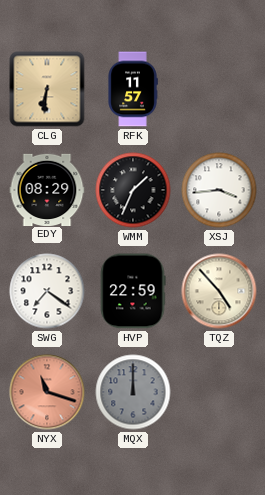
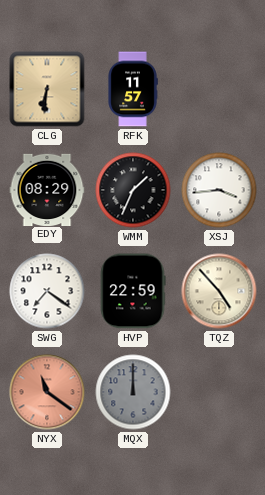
NYX: 11:18 -> 11:21 (47, 392)
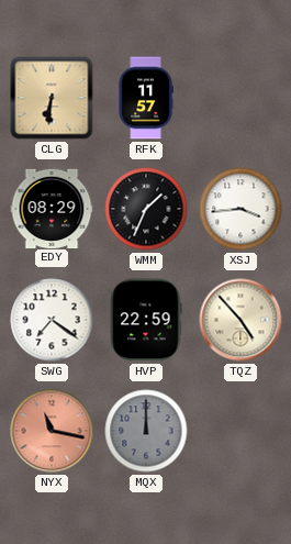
NYX: 11:21 -> 11:17 (52, 431)
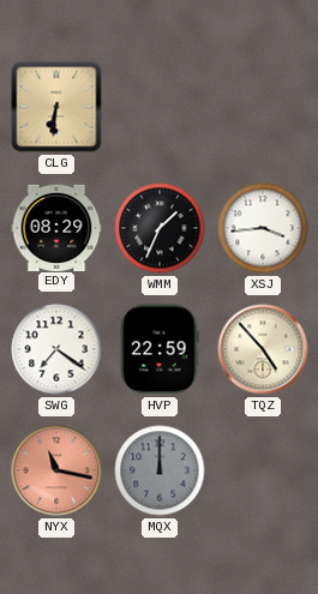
RFK: 11:57 -> none (146, 98)
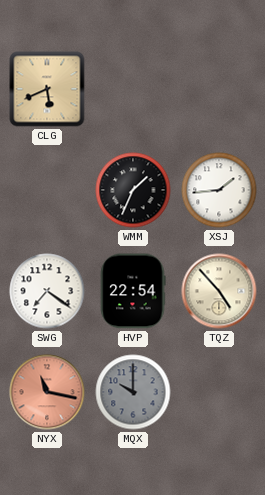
CLG: 6:31 -> 5:41 (47, 89)
EDY: 08:29 -> none (56, 227)
XSJ: 3:44 -> 1:44 (219, 190)
HVP: 22:59 -> 22:54 (133, 291)
MQX: 12:00 -> 10:00 (133, 392)
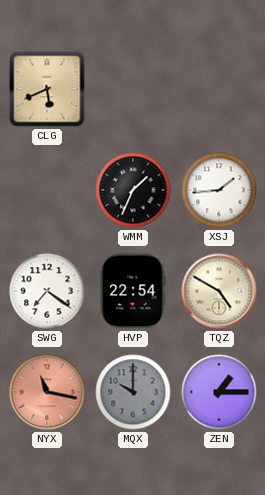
TQZ: 4:53 -> 4:50 (219, 291)
ZEN: none -> 1:15 (219, 392)
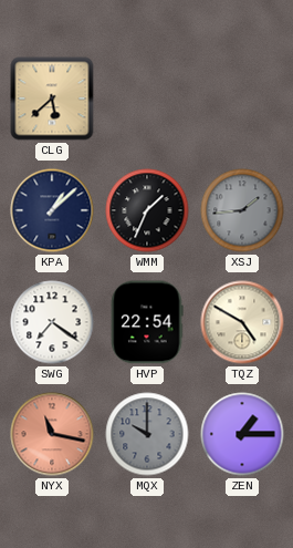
CLG: 5:41 -> 5:38 (52, 99)
KPA: none -> 1:08 (52, 210)
XSJ dial: white -> grey (242, 210)
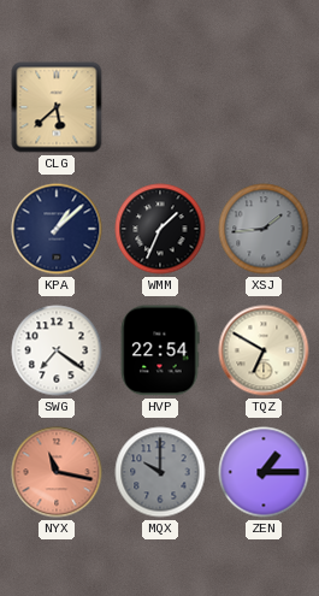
TQZ: 4:50 -> 6:50 (264, 350)
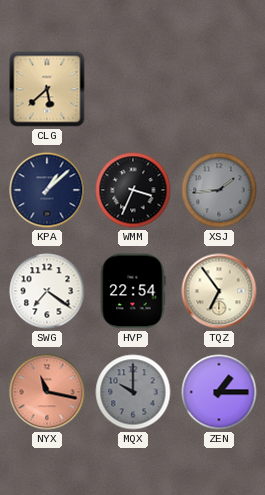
WMM: 1:34 -> 3:34 (133, 190)
TQZ: 6:50 -> 6:54 (219, 291)
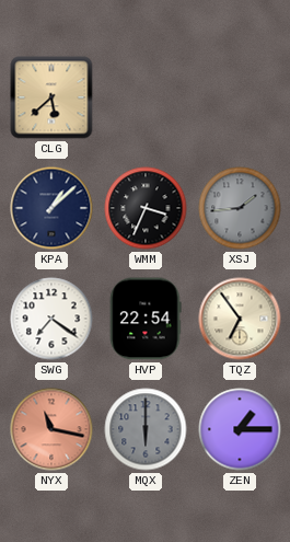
MQX: 10:00 -> 6:00 (146, 429)
